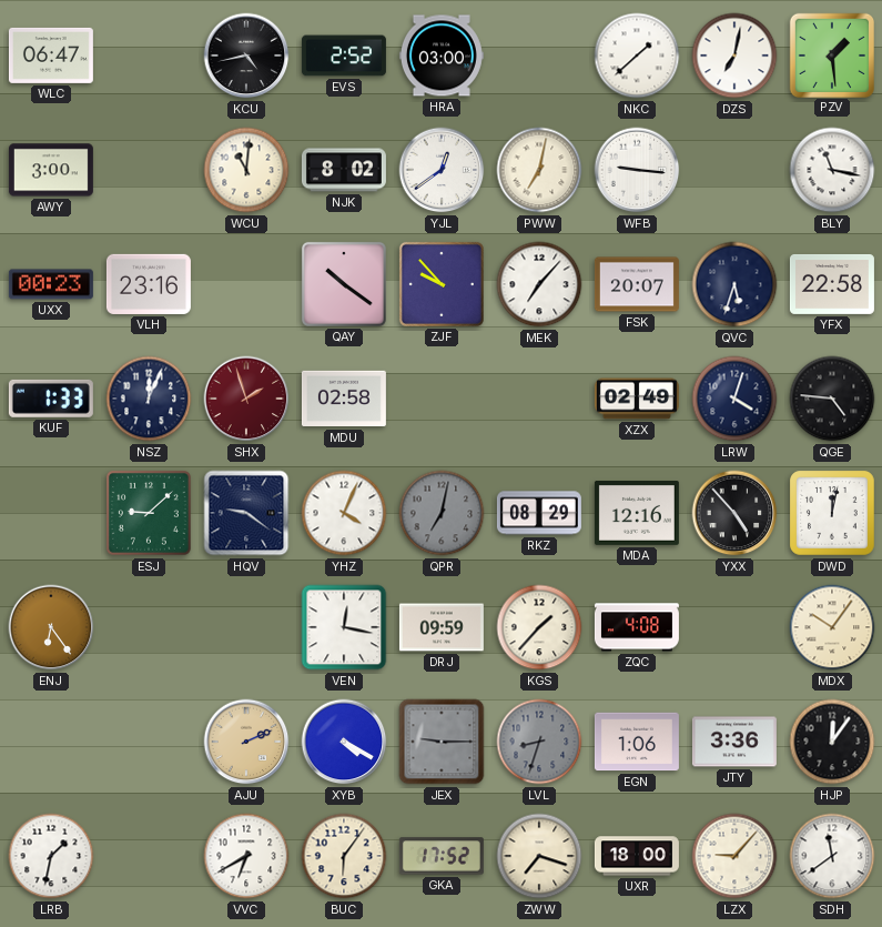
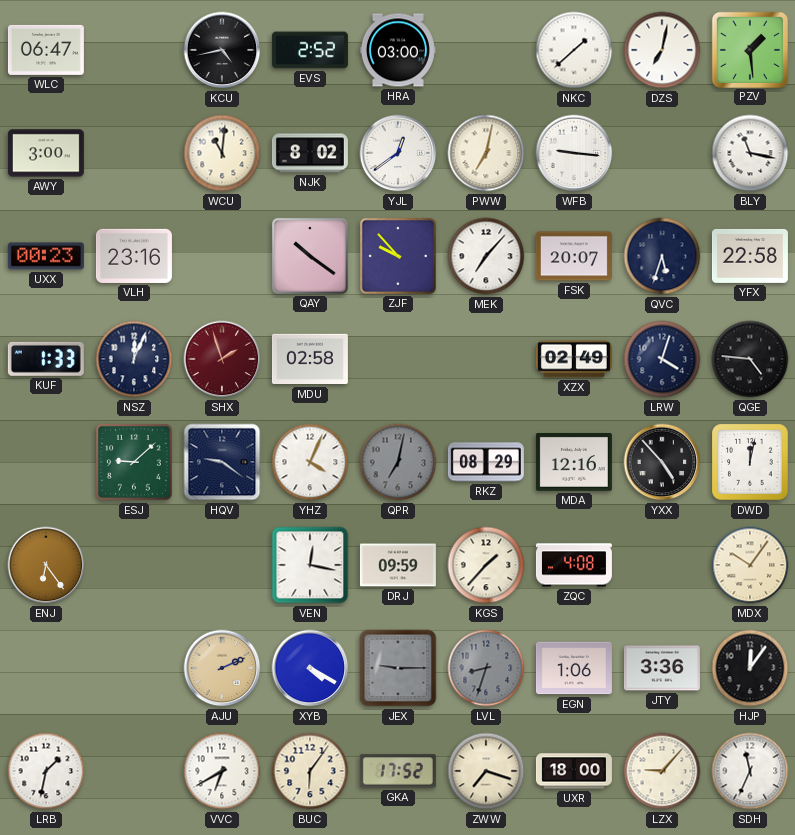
SDH: 11:39 -> 11:34 (750, 771)
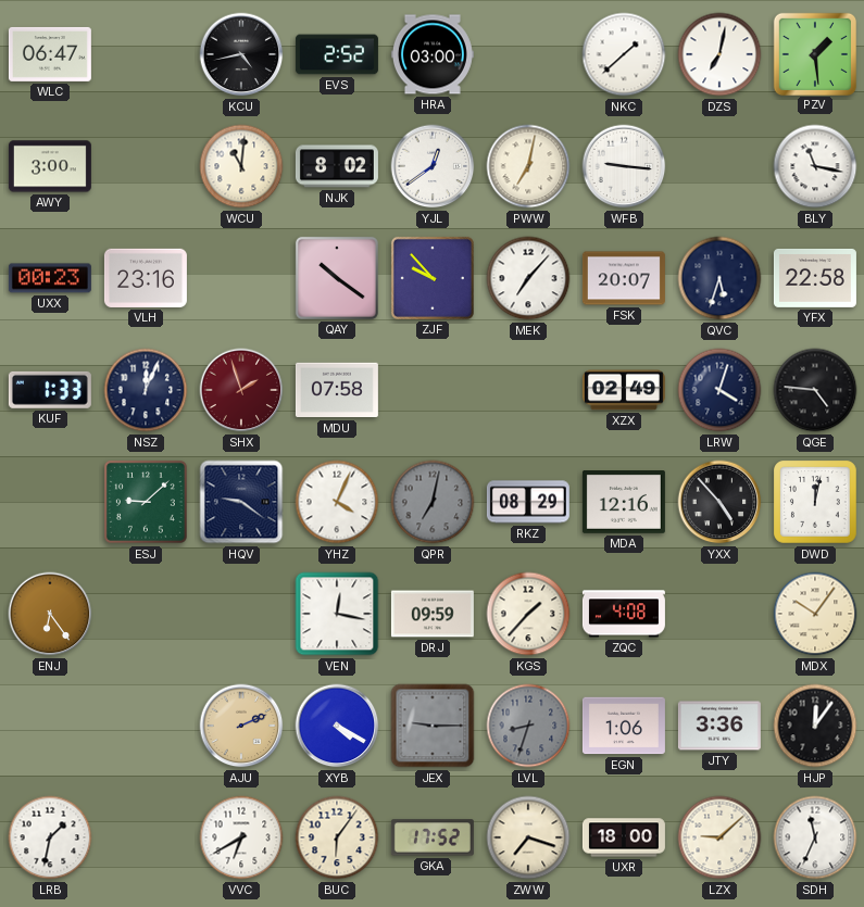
MDU: 02:58 -> 07:58 (337, 390)
LZX: 9:07 -> 9:08 (719, 837)
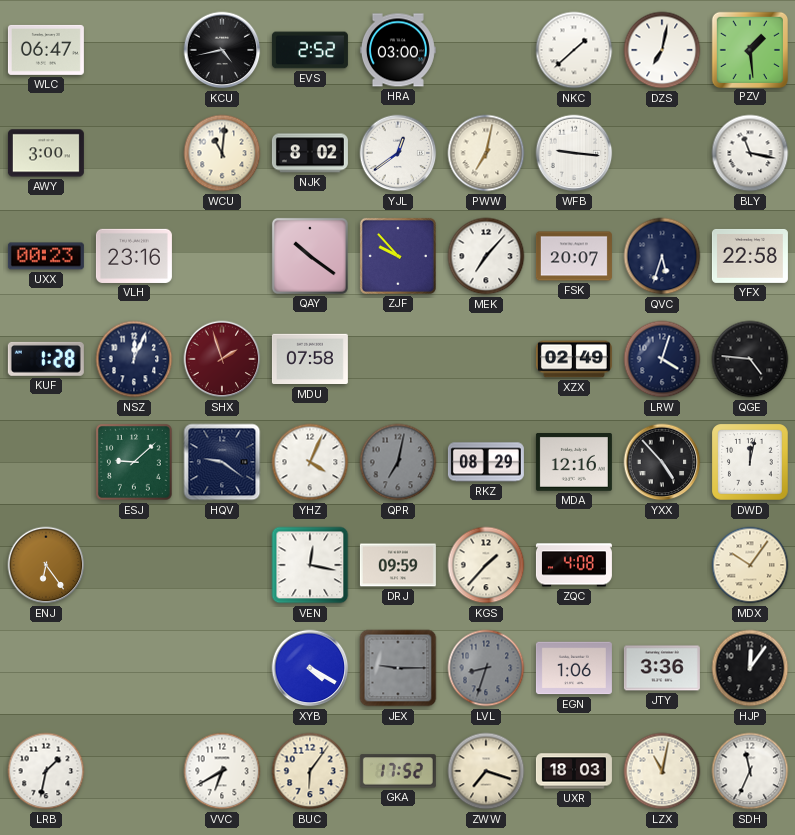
KUF: 1:33 -> 1:28 (46, 359)
AJU: 2:11 -> none (241, 726)
UXR: 18:00 -> 18:03 (574, 771)
LZX: 9:08 -> 11:02 (662, 771)
